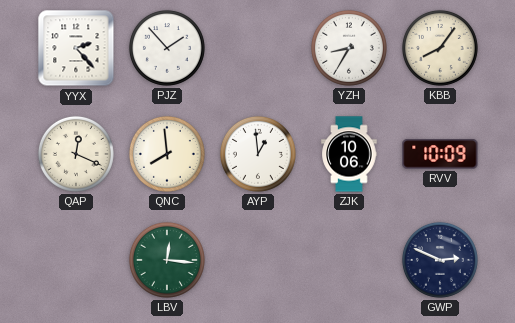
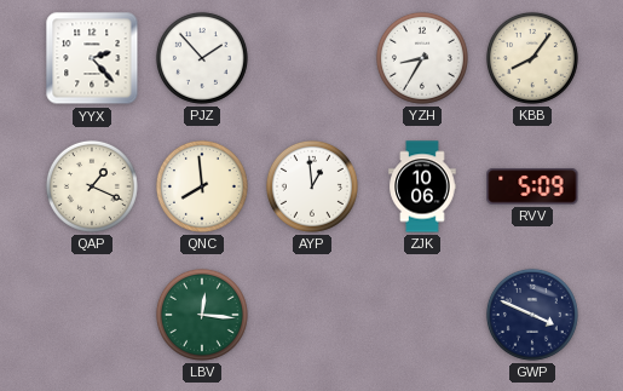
QAP: 12:19 -> 1:19 (92, 186)
RVV: 10:09 -> 5:09 (532, 186)
GWP: 2:49 -> 3:49 (532, 315)
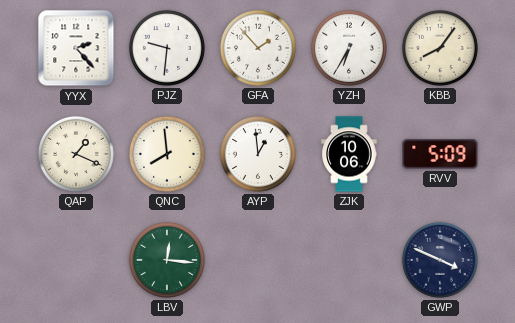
PJZ: 1:53 -> 9:31 (167, 48)
GFA: none -> 1:53 (258, 48)
YZH: 8:35 -> 6:35 (349, 48)
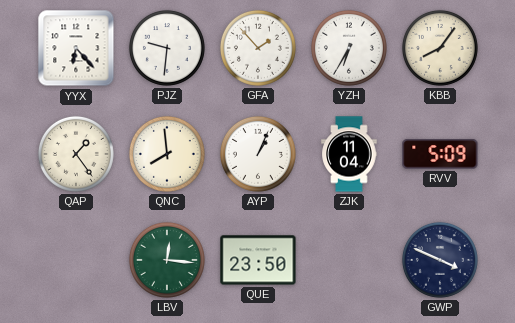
YYX: 2:23 -> 6:23 (76, 48)
QAP: 1:19 -> 1:24 (76, 154)
AYP: 12:59 -> 1:04 (258, 154)
ZJK: 10:06 -> 11:04 (349, 154)
QUE: none -> 23:50 (258, 260)
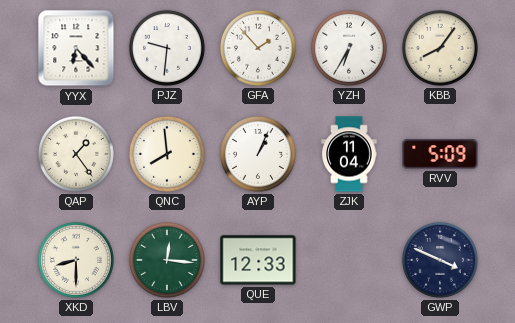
XKD: none -> 8:30 (76, 260)
QUE: 23:50 -> 12:33 (258, 260)
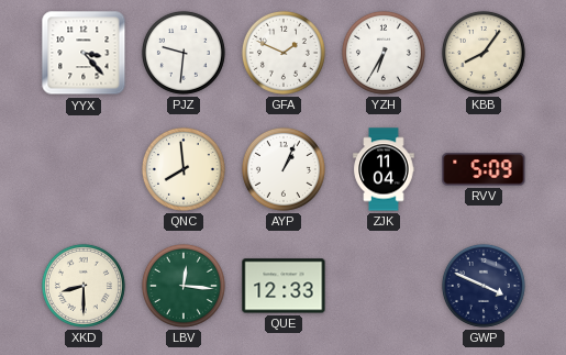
YYX: 6:23 -> 3:23 (84, 53)
GFA: 1:53 -> 1:49 (284, 53)
QAP: 1:24 -> none (76, 154)
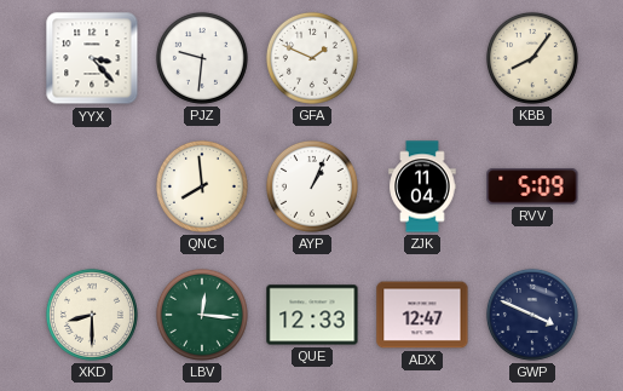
YZH: 6:35 -> none (384, 53)
ADX: none -> 12:47 (422, 315)
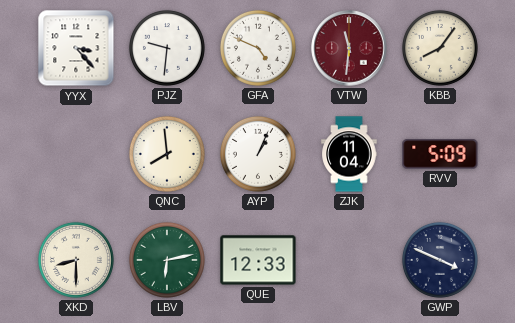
GFA: 1:49 -> 4:49 (258, 48)
VTW: none -> 11:31 (349, 48)
LBV: 12:16 -> 6:13 (167, 260)
ADX: 12:47 -> none (422, 315)
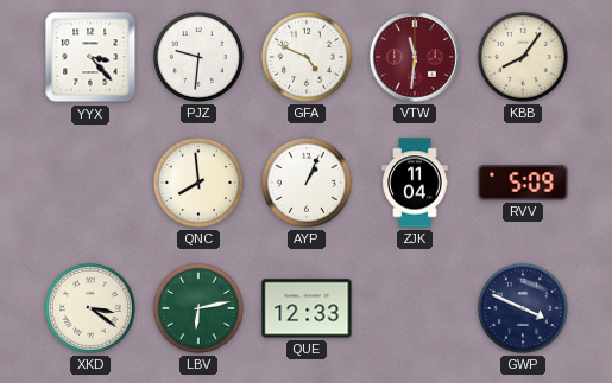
XKD: 8:30 -> 3:21 (90, 308)
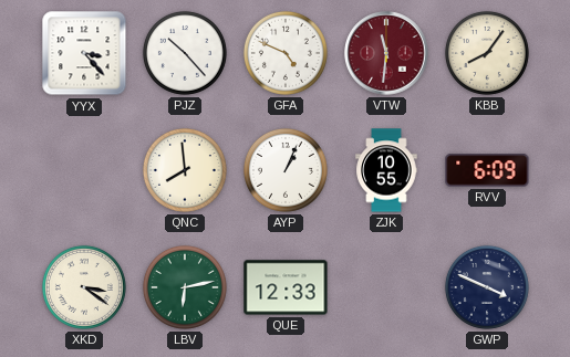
PJZ: 9:31 -> 10:23 (185, 53)
ZJK: 11:04 -> 10:55 (386, 170)
RVV: 5:09 -> 6:09 (487, 170)
